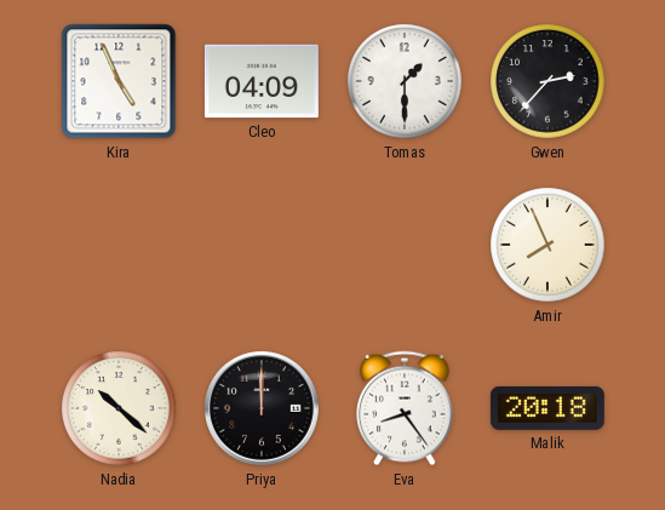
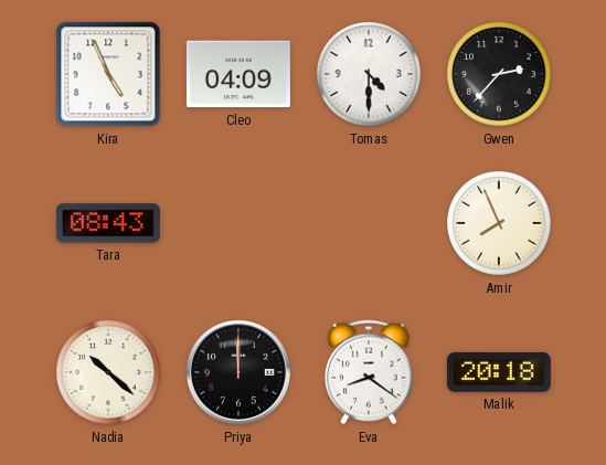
Tomas: 1:30 -> 4:30 (369, 74)
Tara: none -> 08:43 (108, 223)
Eva: 8:24 -> 8:21 (369, 372)
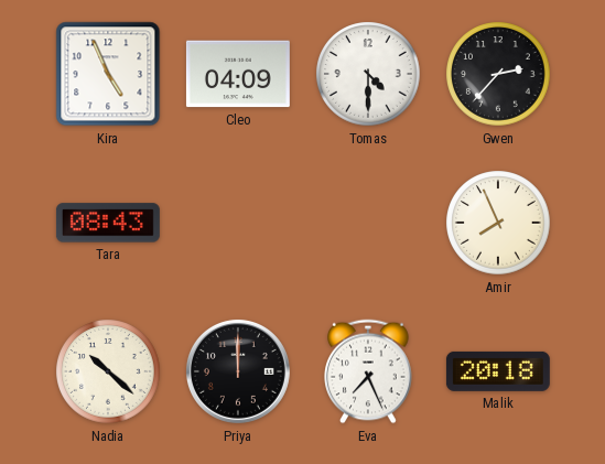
Eva: 8:21 -> 7:26 (368, 371)
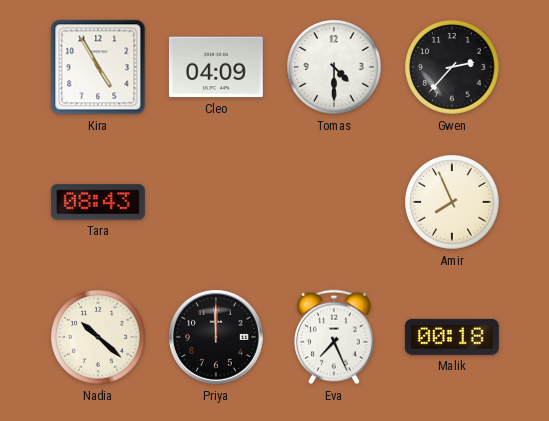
Kira: 4:56 -> 4:55 (98, 67)
Malik: 20:18 -> 00:18 (452, 337)
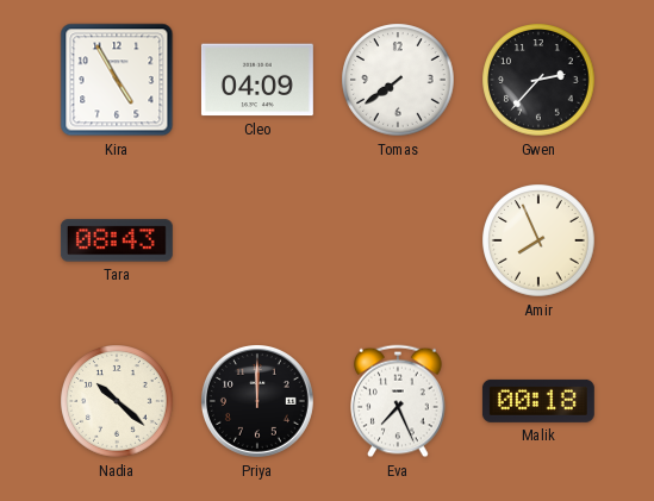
Tomas: 4:30 -> 7:39 (398, 80)
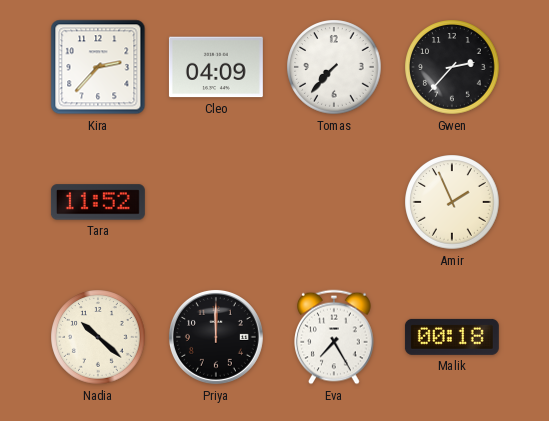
Kira: 4:55 -> 2:37 (98, 67)
Tomas: 7:39 -> 7:37 (334, 67)
Tara: 08:43 -> 11:52 (98, 202)
Amir: 7:56 -> 1:56 (452, 202)
Eva: 7:26 -> 7:25 (334, 337)
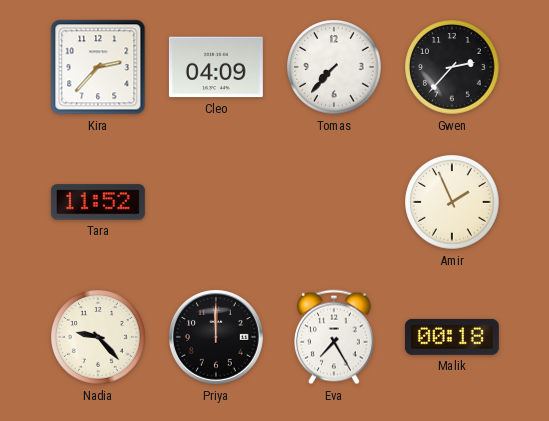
Nadia: 10:22 -> 9:23 (98, 337)
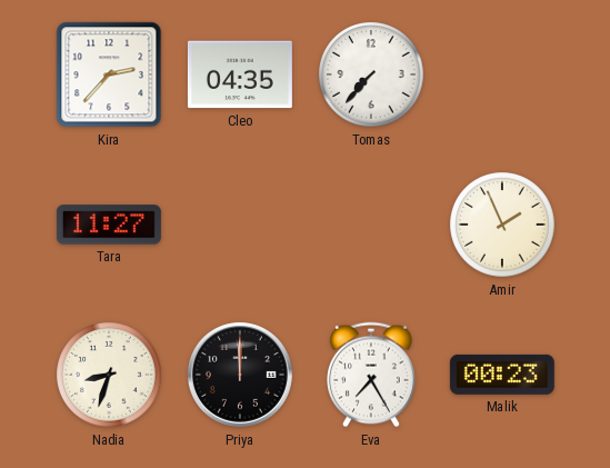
Cleo: 04:09 -> 04:35 (240, 74)
Gwen: 2:37 -> none (452, 67)
Tara: 11:52 -> 11:27 (109, 225)
Nadia: 9:23 -> 8:33 (109, 375)
Malik: 00:18 -> 00:23 (502, 375)
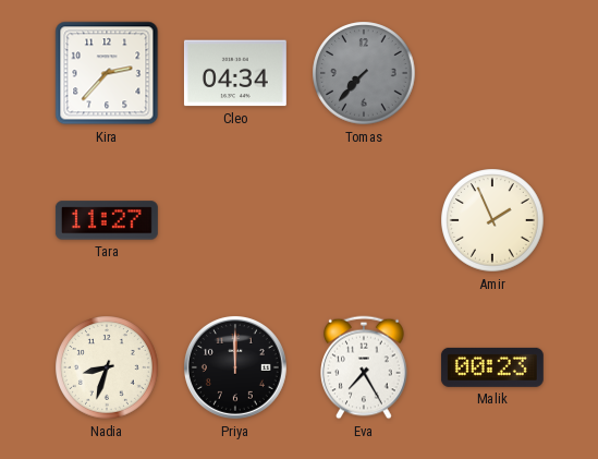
Cleo: 04:35 -> 04:34 (235, 73)
Tomas dial: white -> grey (364, 73)
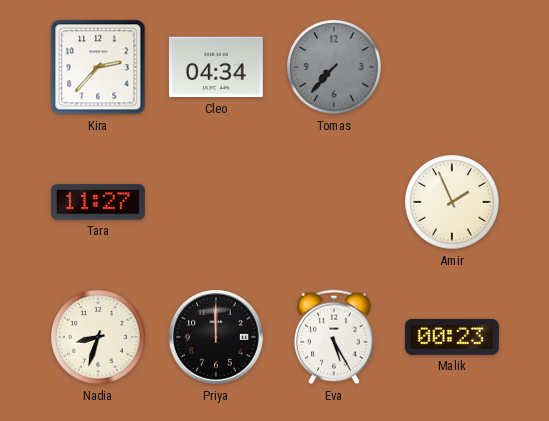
Eva: 7:25 -> 5:25 (334, 337)
